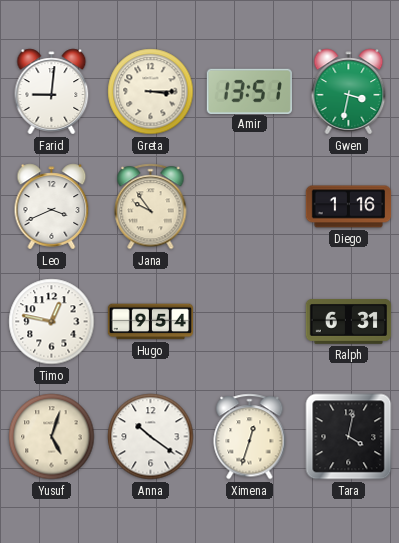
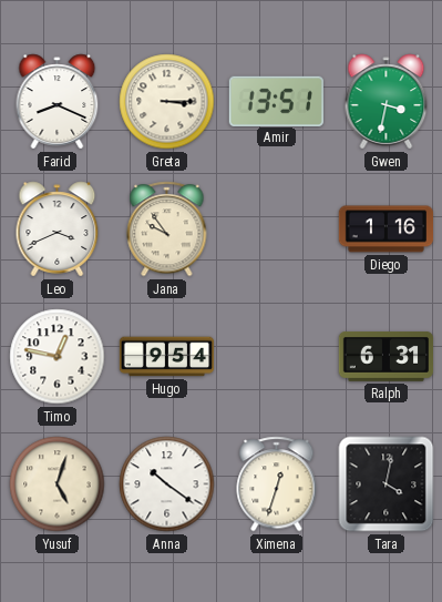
Farid: 9:01 -> 8:19 (58, 102)
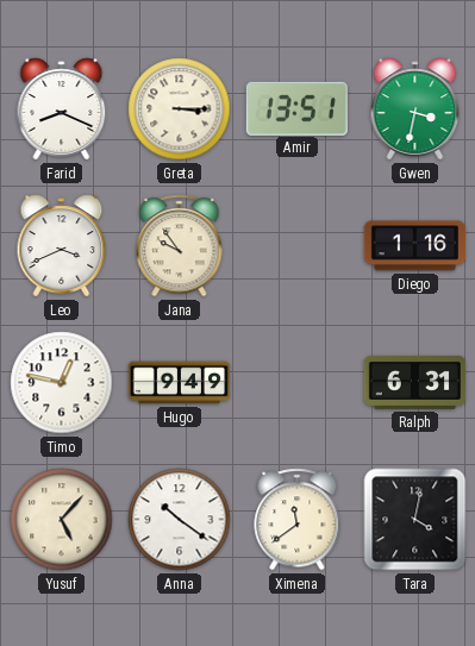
Hugo: 9:54 -> 9:49 (179, 383)
Yusuf: 5:03 -> 5:07 (62, 520)
Ximena: 12:33 -> 11:39 (298, 520)
